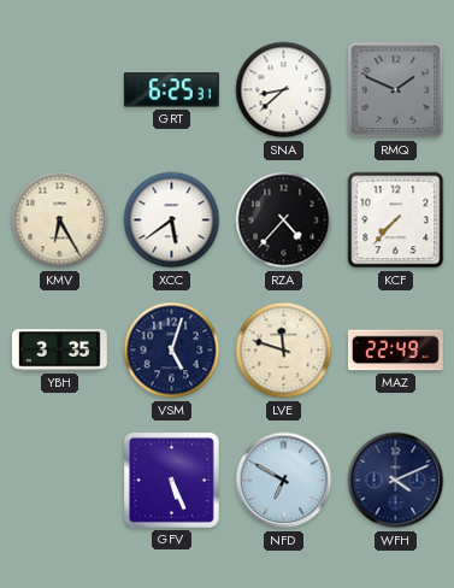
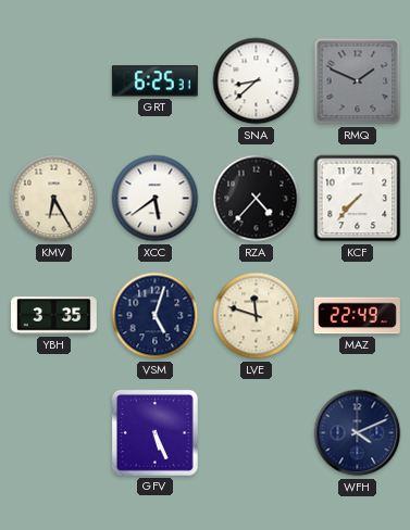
NFD: 6:50 -> none (284, 481)
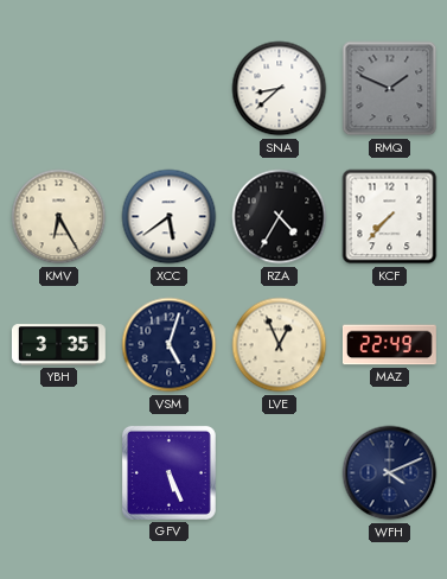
GRT: 6:25 -> none (154, 81)
RZA: 4:37 -> 4:35 (280, 217)
LVE: 11:48 -> 12:56 (280, 345)
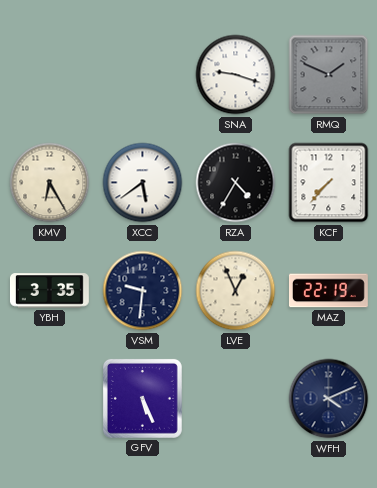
SNA: 8:38 -> 9:18 (236, 75)
VSM: 5:03 -> 9:31 (143, 291)
MAZ: 22:49 -> 22:19 (328, 291)
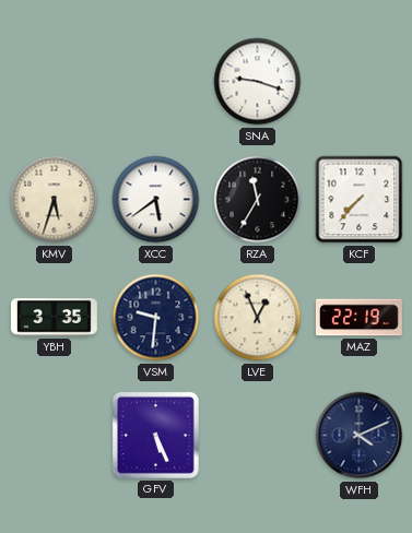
RMQ: 1:49 -> none (329, 75)
KMV: 6:25 -> 5:33 (55, 200)
RZA: 4:35 -> 11:35 (258, 200)
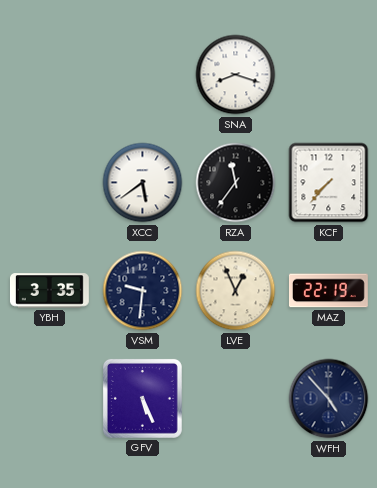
SNA: 9:18 -> 8:18 (236, 75)
KMV: 5:33 -> none (55, 200)
RZA: 11:35 -> 11:36 (236, 183)
WFH: 4:11 -> 4:53 (329, 399)
